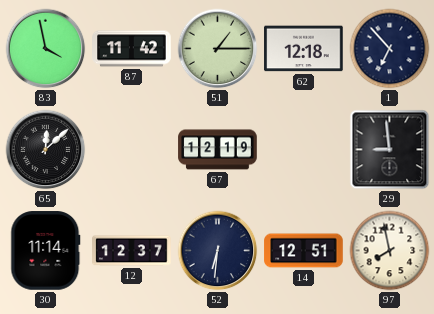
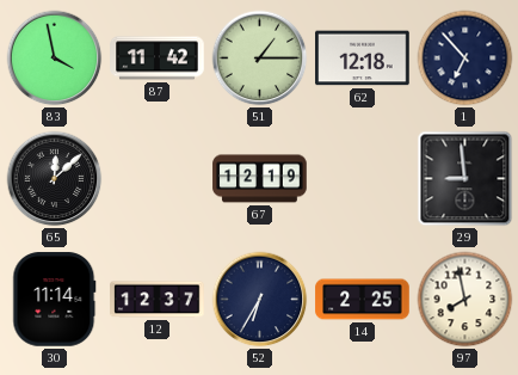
52: 6:31 -> 6:35 (260, 300)
14: 12:51 -> 2:25 (363, 300)
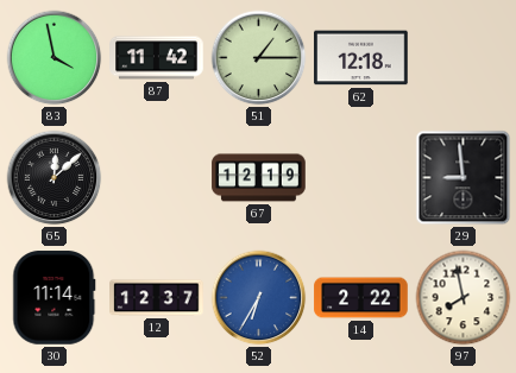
1: 6:53 -> none (465, 59)
52 dial: navy -> blue (259, 298)
14: 2:25 -> 2:22 (361, 298)
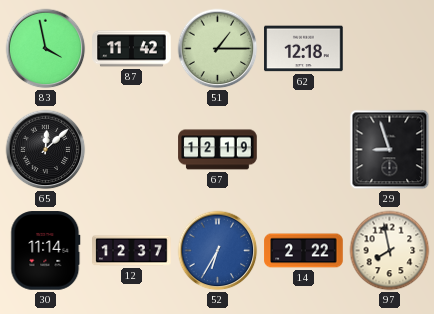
29: 8:59 -> 8:57 (390, 150)
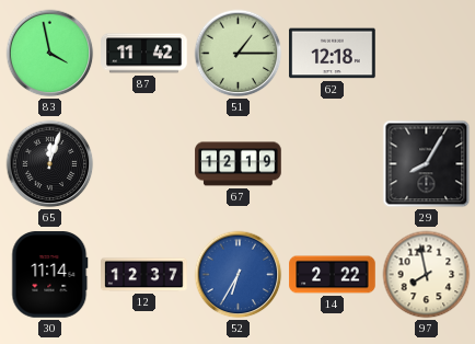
65: 12:08 -> 12:03 (50, 164)
29: 8:57 -> 8:05 (427, 164)
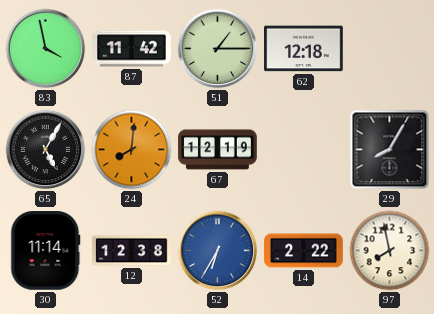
65: 12:03 -> 5:05 (46, 150)
24: none -> 8:01 (132, 150)
12: 12:37 -> 12:38 (132, 251)
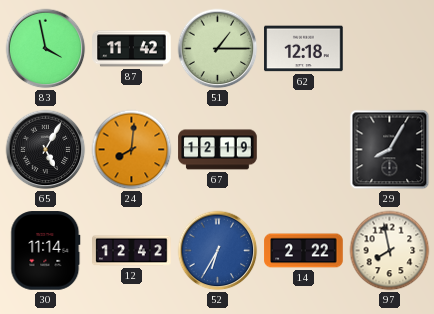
12: 12:38 -> 12:42 (132, 251)
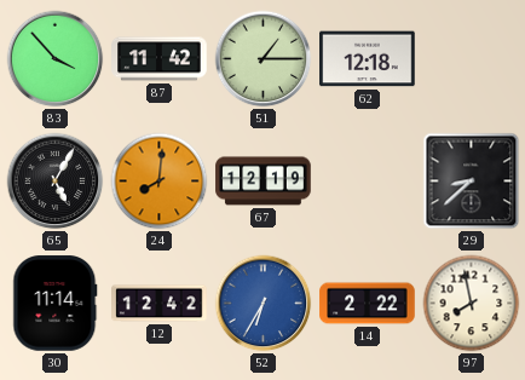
83: 3:58 -> 3:53 (56, 59)
29: 8:05 -> 8:38 (472, 182)
